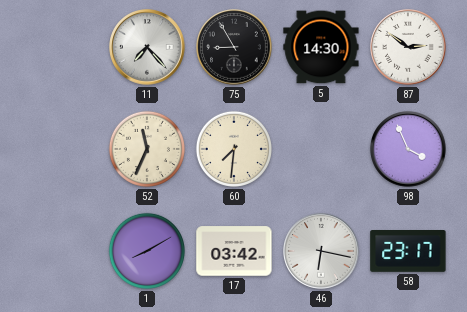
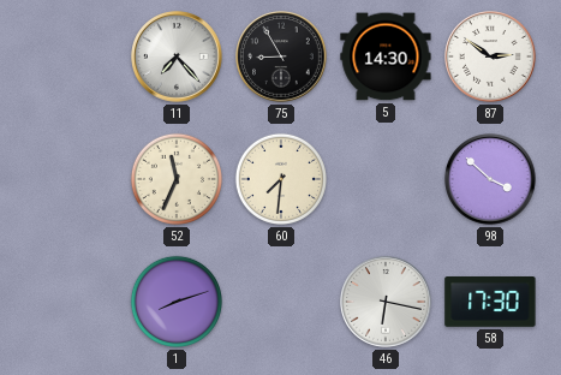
98: 3:56 -> 3:52 (490, 179)
1: 8:10 -> 8:12 (177, 302)
17: 03:42 -> none (234, 251)
58: 23:17 -> 17:30 (490, 303)
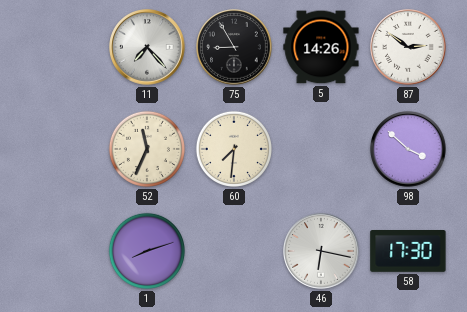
5: 14:30 -> 14:26 (321, 47)
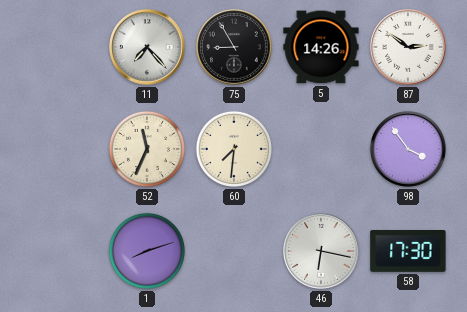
98: 3:52 -> 3:54 (408, 149)
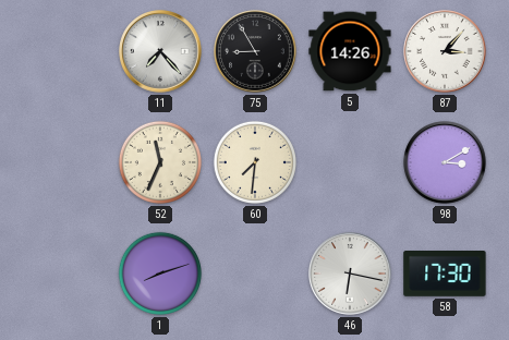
87: 2:51 -> 3:07 (445, 51)
98: 3:54 -> 3:10 (445, 162)
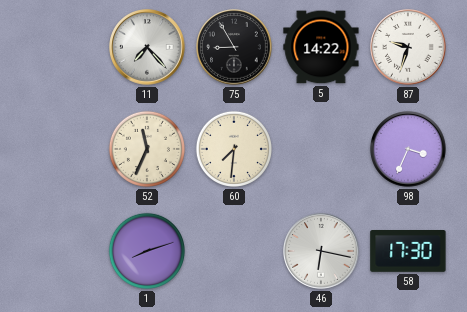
5: 14:26 -> 14:22 (321, 47)
87: 3:07 -> 9:33 (408, 47)
98: 3:10 -> 3:34 (408, 149)
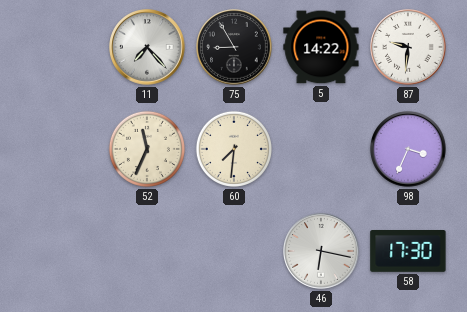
87: 9:33 -> 9:31 (408, 47)
1: 8:12 -> none (147, 251)
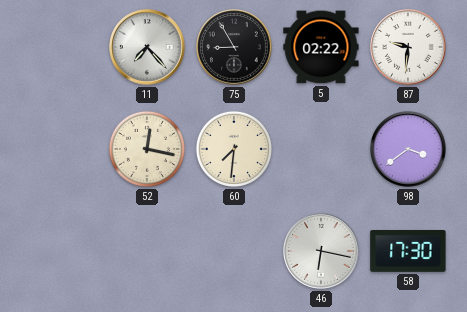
5: 14:22 -> 02:22 (321, 47)
52: 11:34 -> 12:17 (147, 149)
98: 3:34 -> 3:39 (408, 149)
